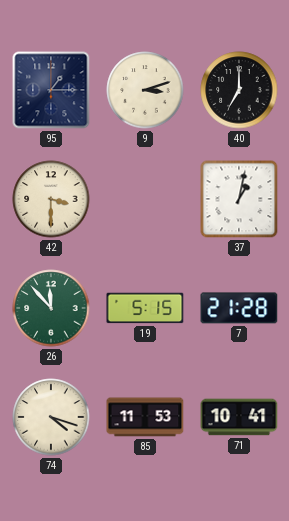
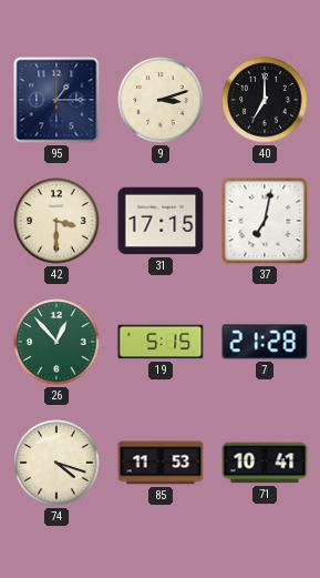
31: none -> 17:15 (161, 221)
37: 1:02 -> 7:02 (265, 221)
26: 11:53 -> 12:53 (56, 342)
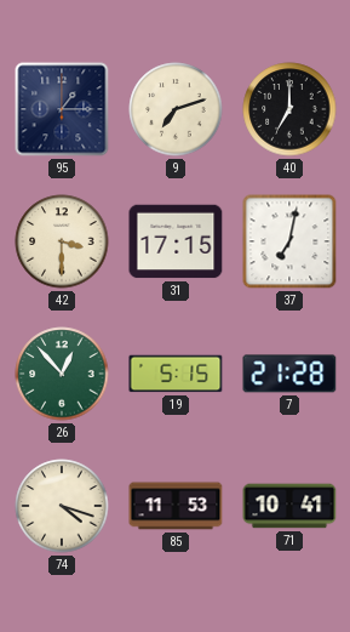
9: 3:12 -> 7:12 (176, 109)
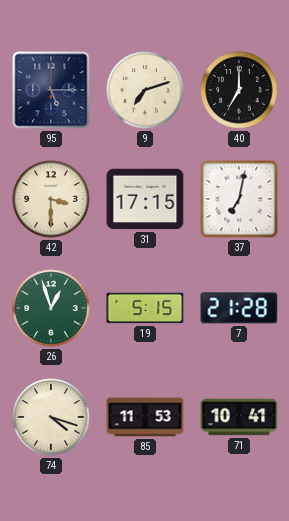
95: 1:15 -> 5:15 (51, 90)
26: 12:53 -> 12:57 (51, 308)
